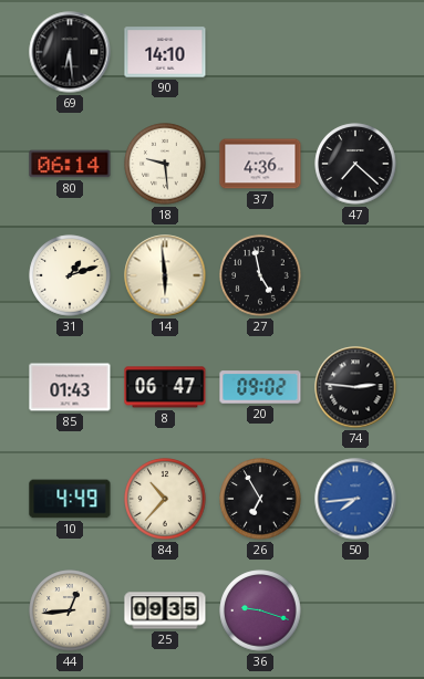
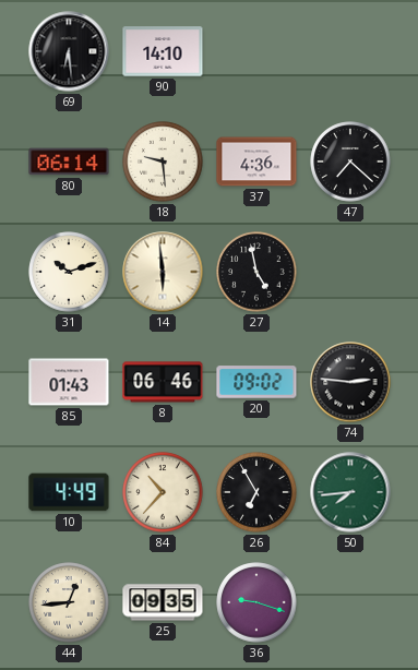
31: 1:12 -> 10:12 (69, 272)
8: 06:47 -> 06:46 (163, 382)
50 dial: blue -> green (350, 492)
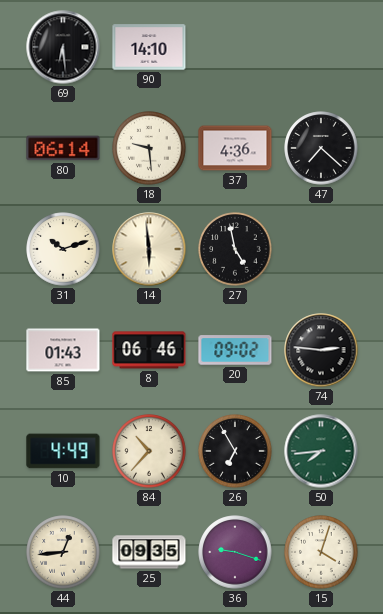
15: none -> 4:03 (321, 552)
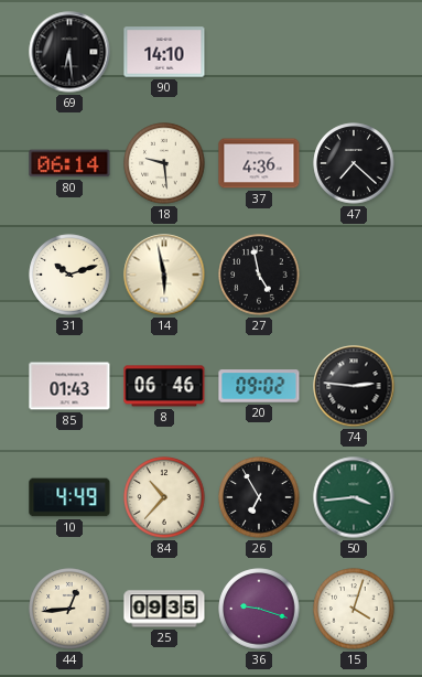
14: 5:59 -> 5:58 (164, 275)
50: 7:44 -> 3:44 (354, 497)
